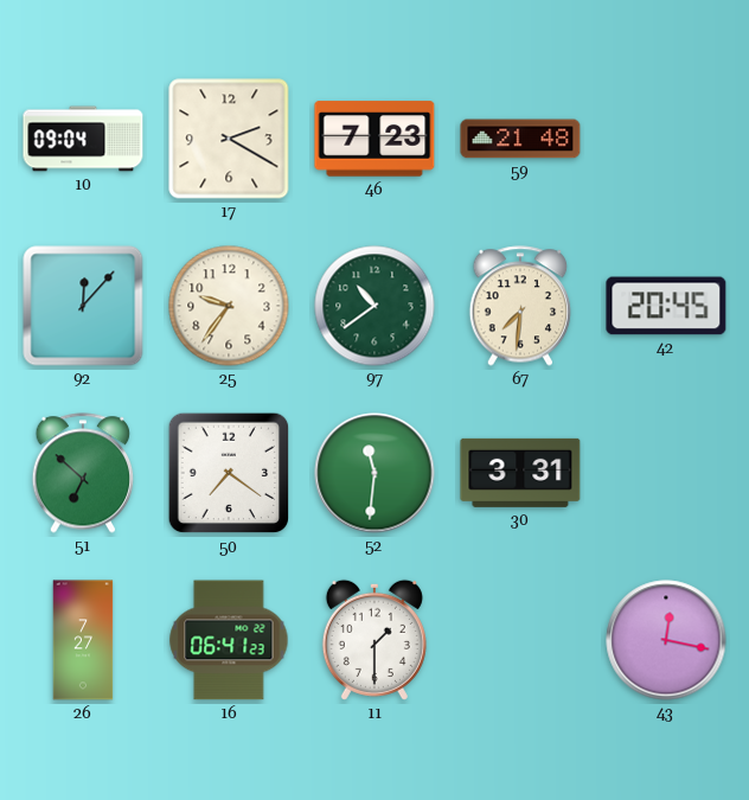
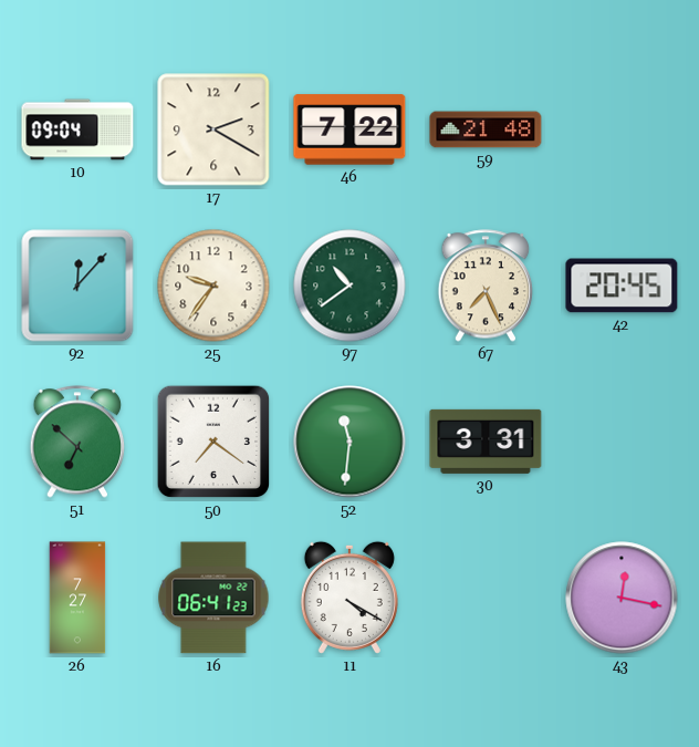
46: 7:23 -> 7:22 (349, 129)
67: 7:31 -> 7:26 (486, 286)
11: 1:30 -> 4:20 (349, 598)
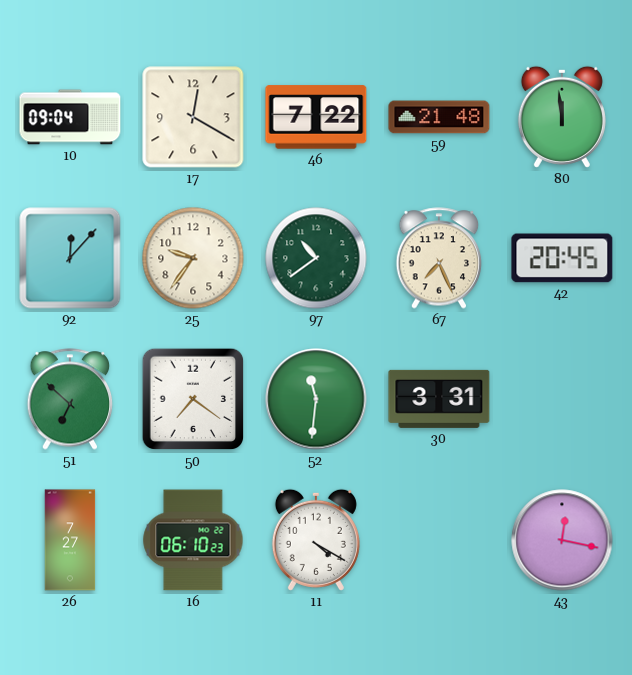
17: 2:20 -> 12:20 (193, 117)
80: none -> 11:59 (562, 117)
16: 06:41 -> 06:10 (193, 540)
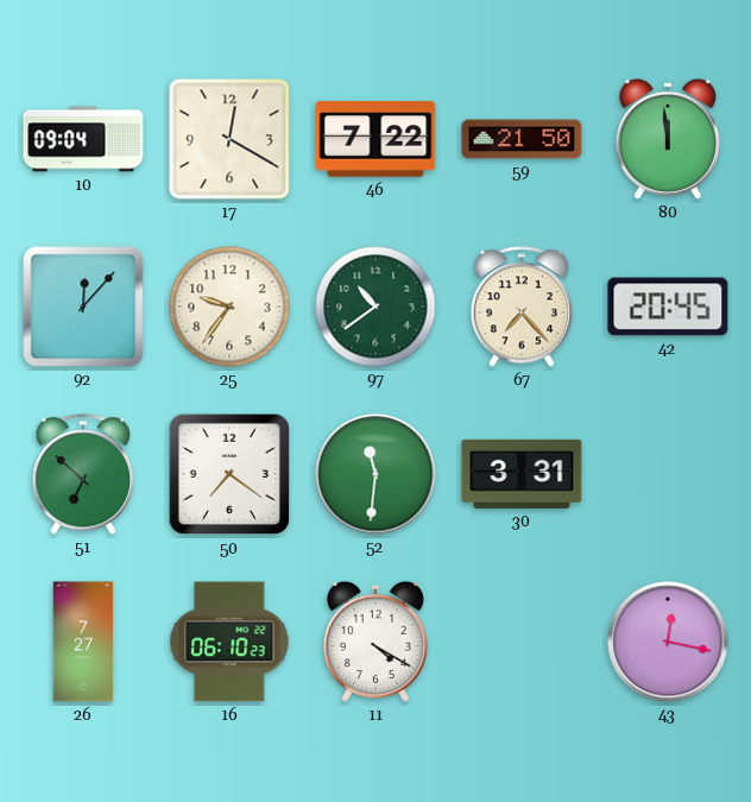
59: 21:48 -> 21:50 (522, 139)
67: 7:26 -> 7:23 (522, 307)
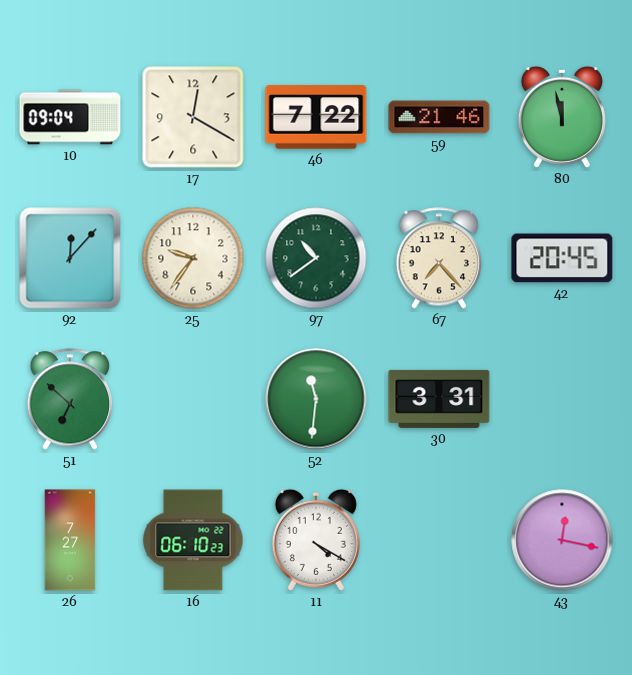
59: 21:50 -> 21:46 (439, 117)
80: 11:59 -> 11:58 (562, 117)
50: 7:21 -> none (229, 474)
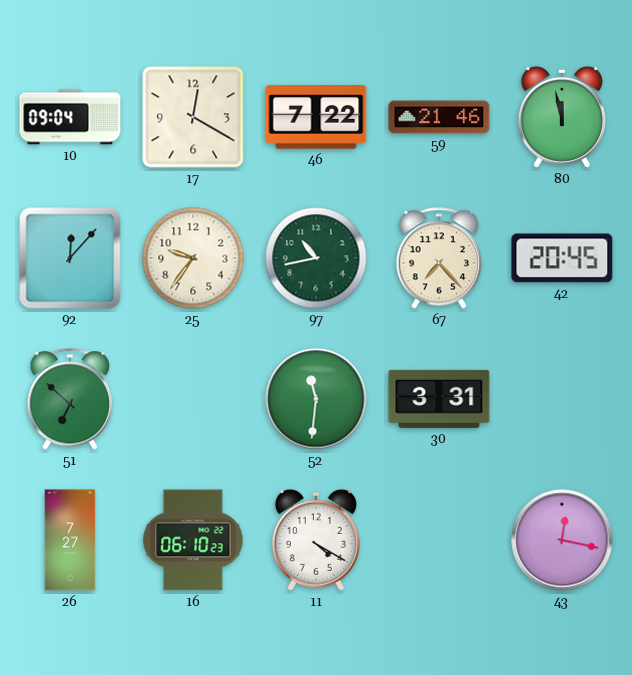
97: 10:39 -> 10:43 (316, 258)
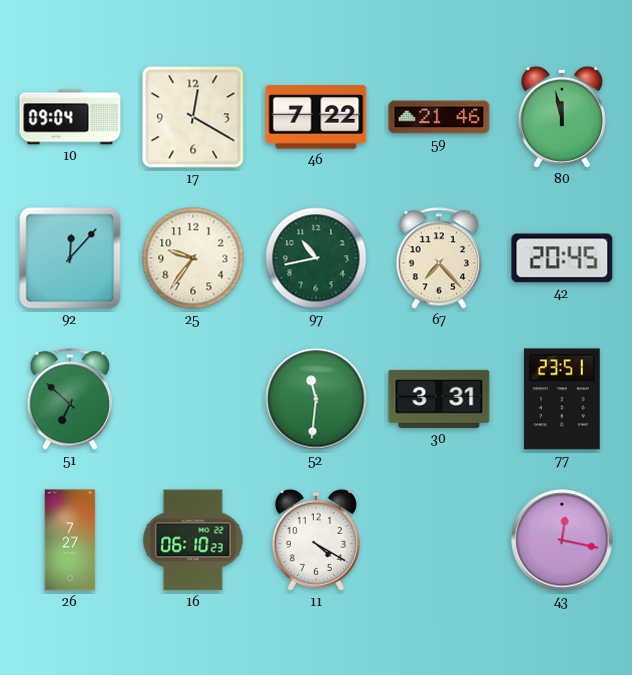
77: none -> 23:51 (562, 399)
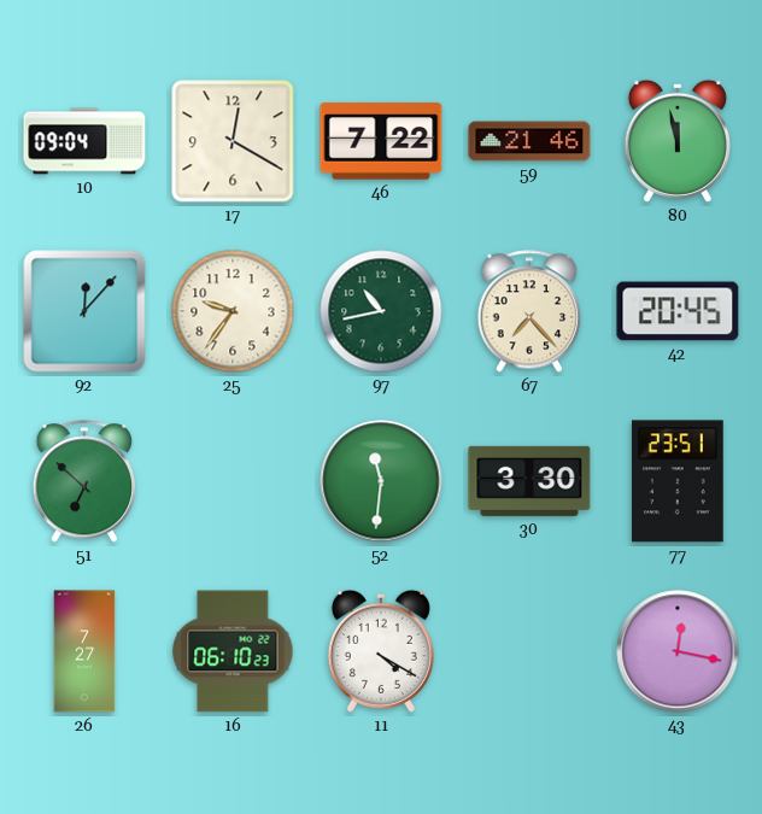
30: 3:31 -> 3:30 (529, 481)
